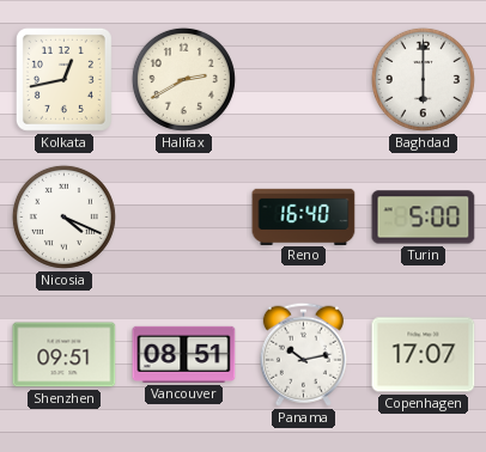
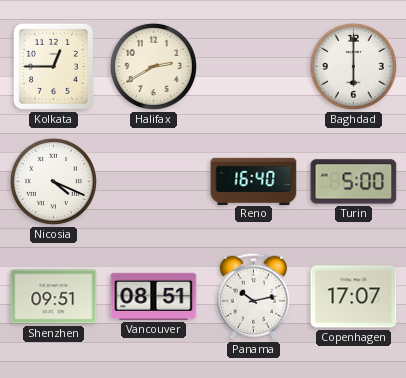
Kolkata: 12:43 -> 12:45 (53, 66)
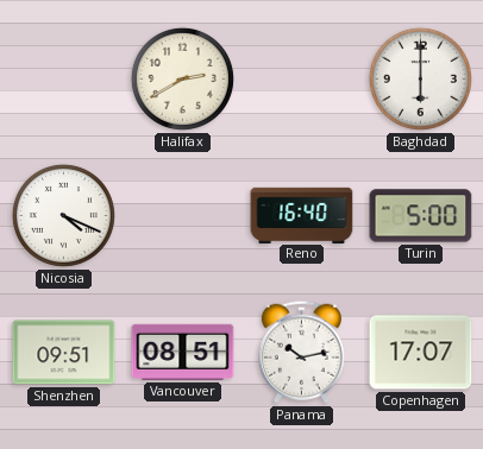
Kolkata: 12:45 -> none (53, 66)
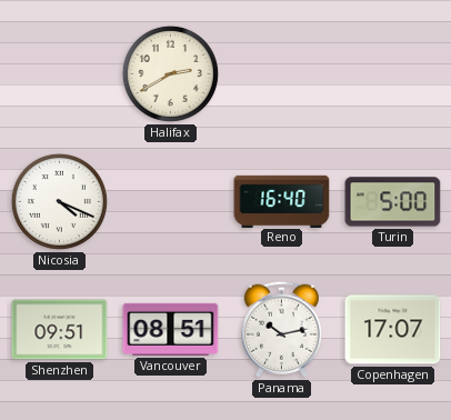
Baghdad: 6:00 -> none (420, 78)
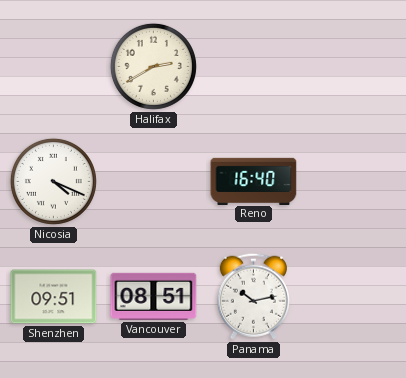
Turin: 5:00 -> none (393, 202)
Copenhagen: 17:07 -> none (393, 330)
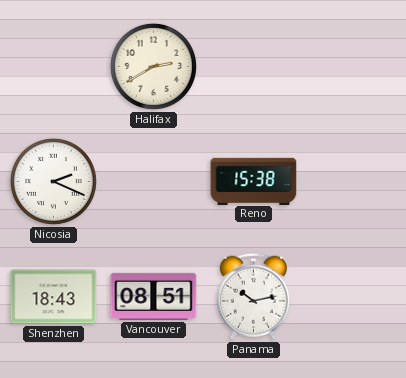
Nicosia: 4:19 -> 2:19 (53, 181)
Reno: 16:40 -> 15:38 (254, 181)
Shenzhen: 09:51 -> 18:43 (54, 297)
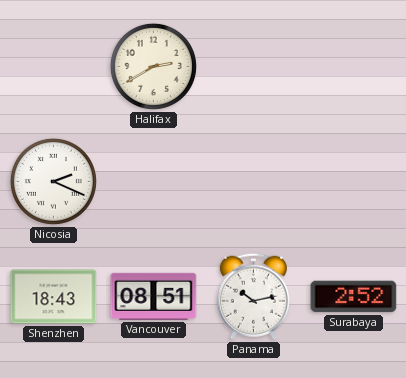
Reno: 15:38 -> none (254, 181)
Surabaya: none -> 2:52 (354, 297)
